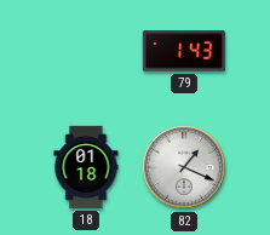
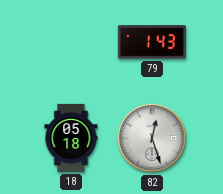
18: 01:18 -> 05:18 (71, 138)
82: 1:19 -> 12:27 (153, 139)
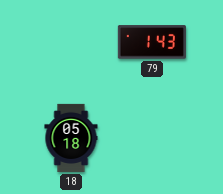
82: 12:27 -> none (153, 139)
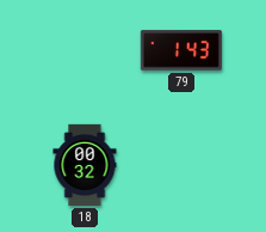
18: 05:18 -> 00:32 (85, 165)
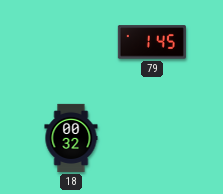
79: 1:43 -> 1:45 (152, 42)
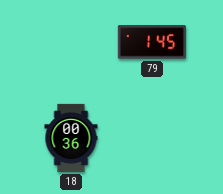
18: 00:32 -> 00:36 (71, 138)
